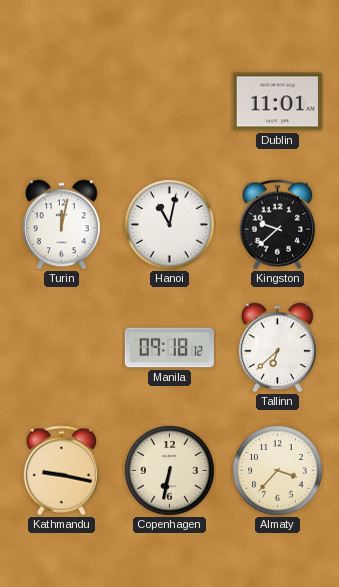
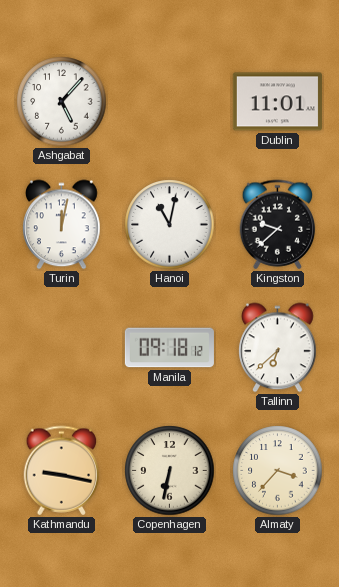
Ashgabat: none -> 5:07 (62, 102)
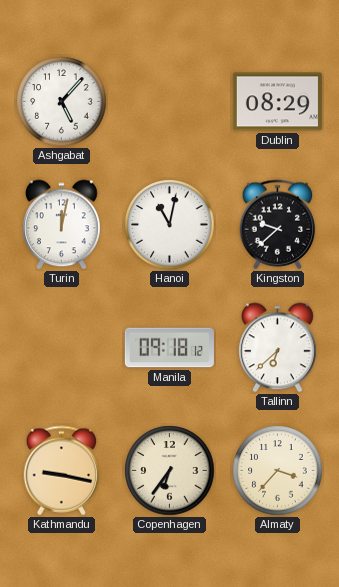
Dublin: 11:01 -> 08:29 (277, 102)
Copenhagen: 6:32 -> 6:36 (170, 471)
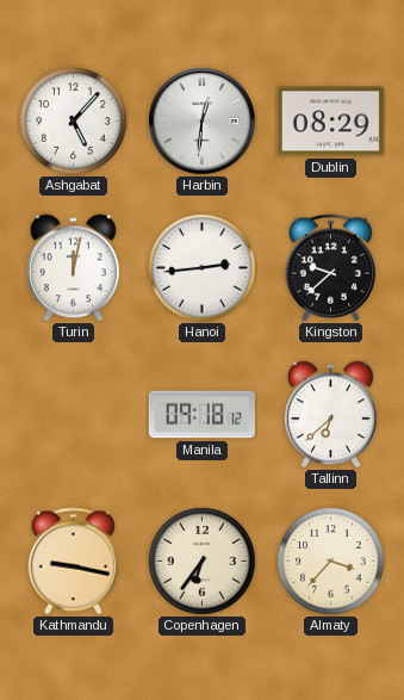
Harbin: none -> 12:31 (203, 122)
Hanoi: 11:02 -> 2:44 (203, 268)
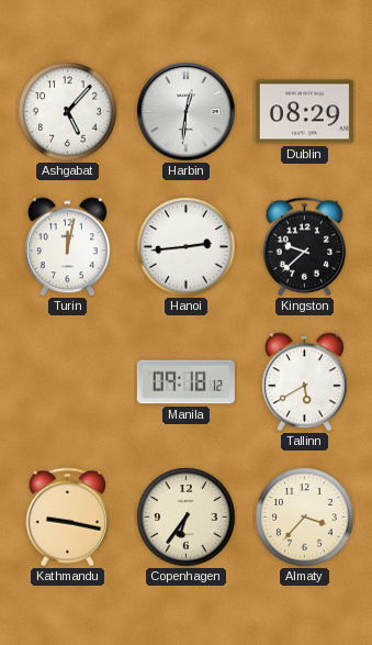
Tallinn: 6:38 -> 5:40 (305, 382)
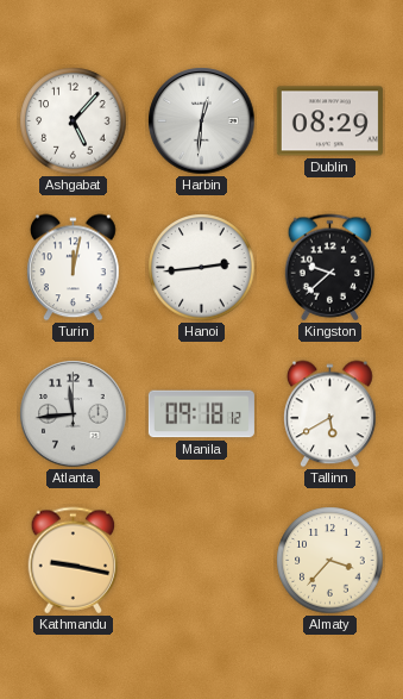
Atlanta: none -> 11:44 (74, 414)
Copenhagen: 6:36 -> none (187, 518)
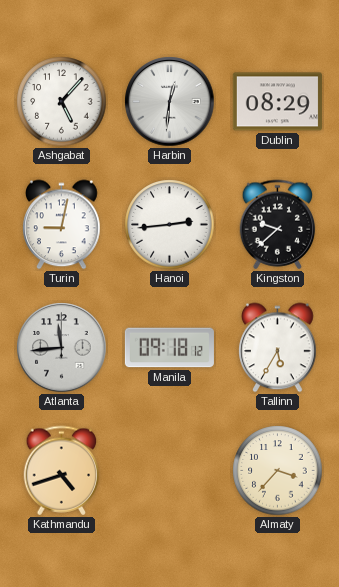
Turin: 12:02 -> 9:02 (62, 225)
Tallinn: 5:40 -> 5:35 (278, 348)
Kathmandu: 9:17 -> 4:42 (62, 471)
